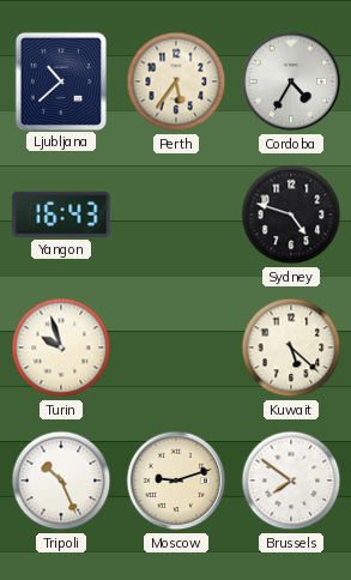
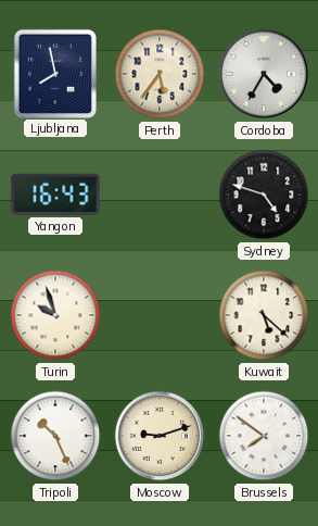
Ljubljana: 10:38 -> 7:58 (54, 73)
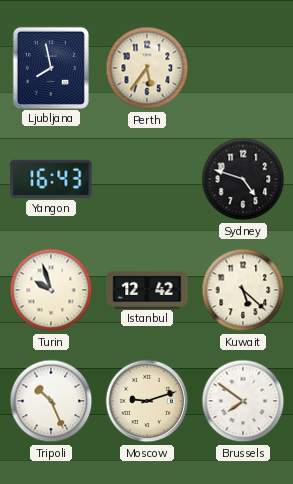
Cordoba: 4:35 -> none (264, 74)
Istanbul: none -> 12:42 (147, 289)
